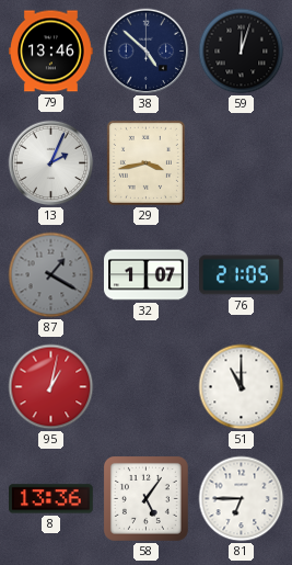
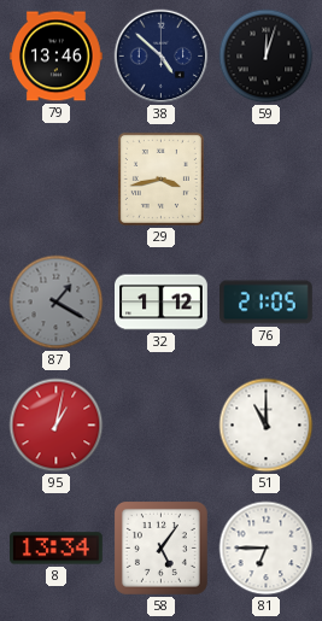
13: 2:04 -> none (51, 163)
32: 1:07 -> 1:12 (162, 303)
8: 13:36 -> 13:34 (57, 549)
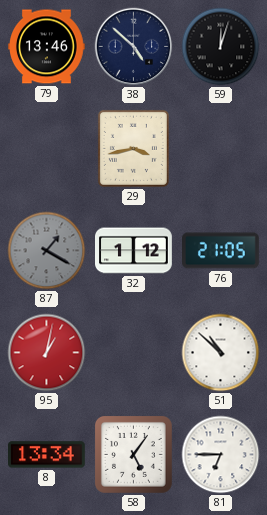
51: 11:00 -> 10:52 (221, 353)
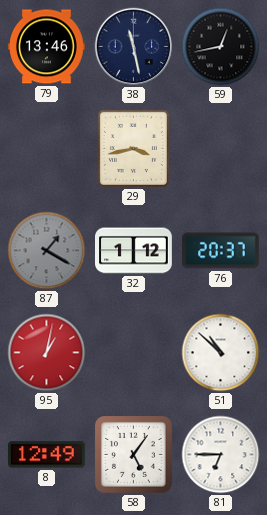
38: 4:52 -> 11:28 (134, 47)
59: 12:03 -> 12:43 (221, 47)
76: 21:05 -> 20:37 (221, 251)
8: 13:34 -> 12:49 (47, 455)
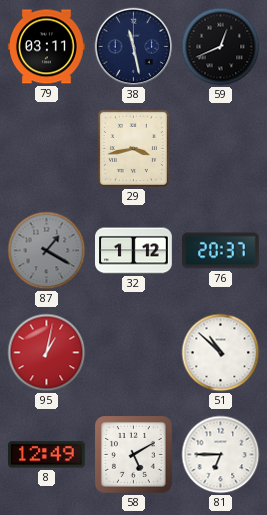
79: 13:46 -> 03:11 (47, 47)
59: 12:43 -> 12:41 (221, 47)
58: 5:06 -> 5:10 (133, 454)
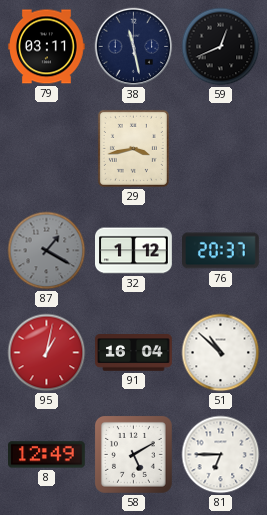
91: none -> 16:04 (134, 353)
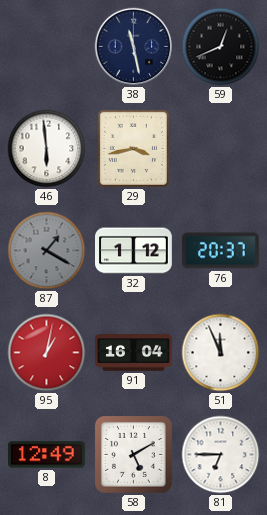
79: 03:11 -> none (47, 47)
46: none -> 5:59 (47, 149)
51: 10:52 -> 11:56 (221, 353)
